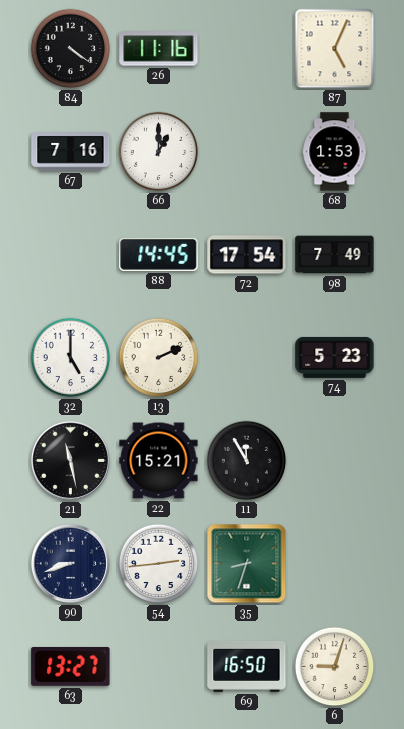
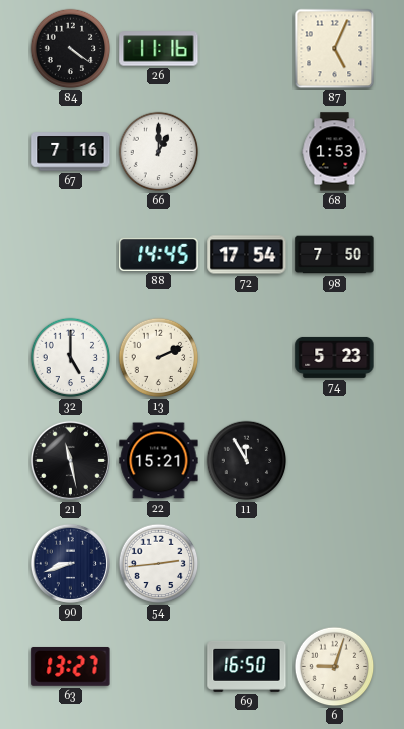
98: 7:49 -> 7:50 (335, 255)
35: 8:33 -> none (247, 564)
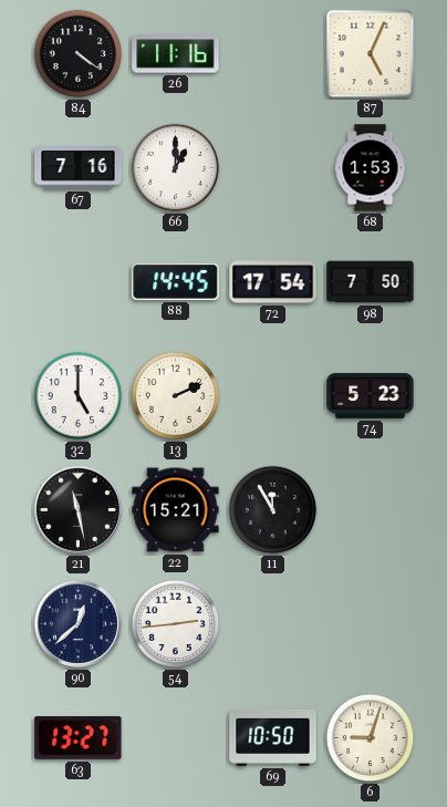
90: 8:42 -> 12:38 (77, 623)
69: 16:50 -> 10:50 (273, 737)
